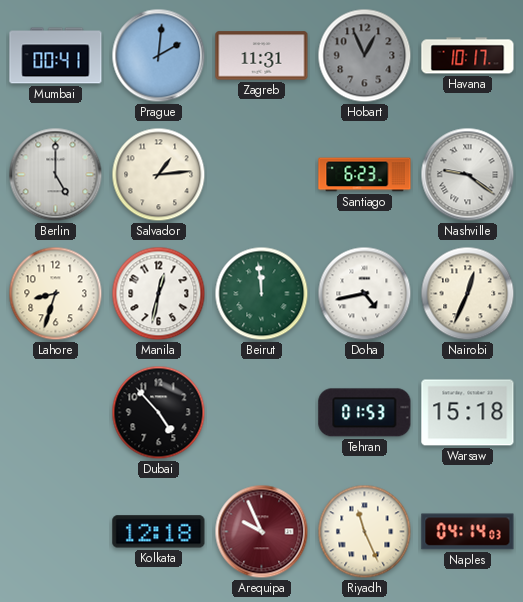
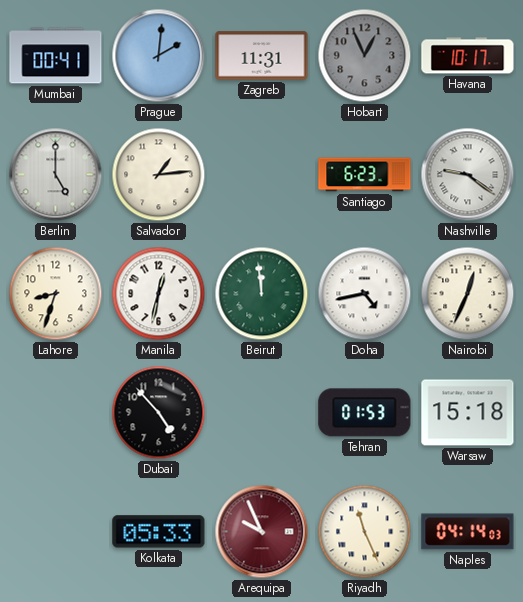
Kolkata: 12:18 -> 05:33 (159, 532)
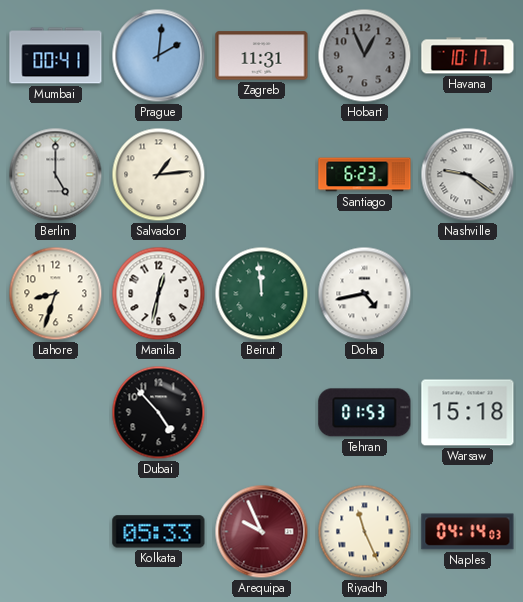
Nairobi: 12:34 -> none (468, 294)
